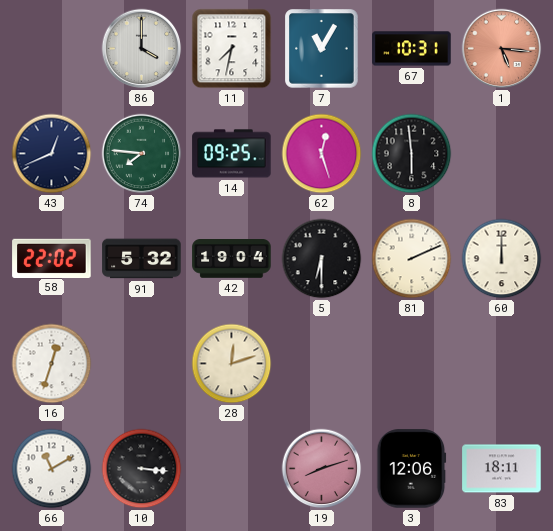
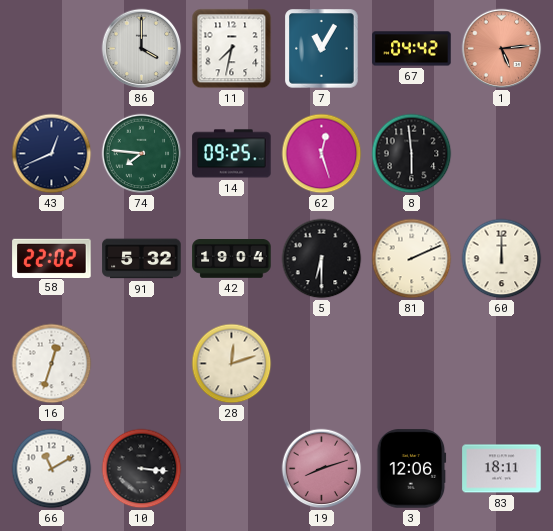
67: 10:31 -> 04:42 (412, 49)
1: 5:16 -> 5:14 (502, 49)
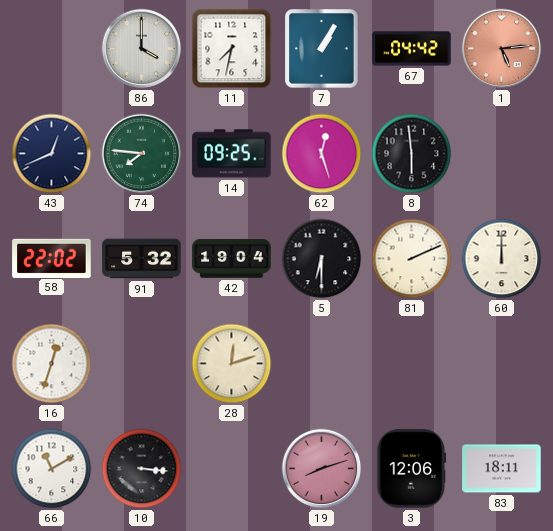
7: 11:05 -> 1:05 (322, 49)
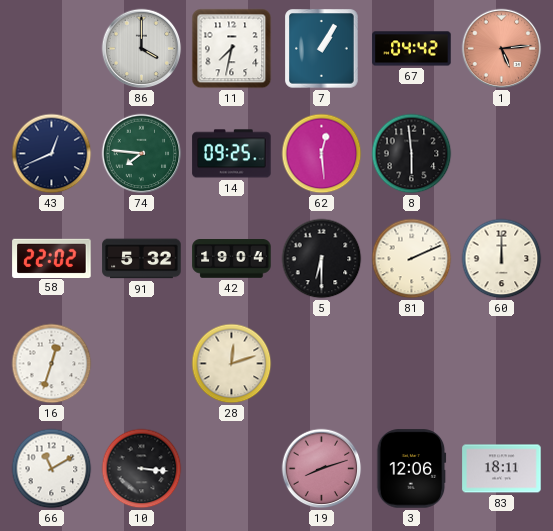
62: 12:27 -> 12:29 (322, 154)
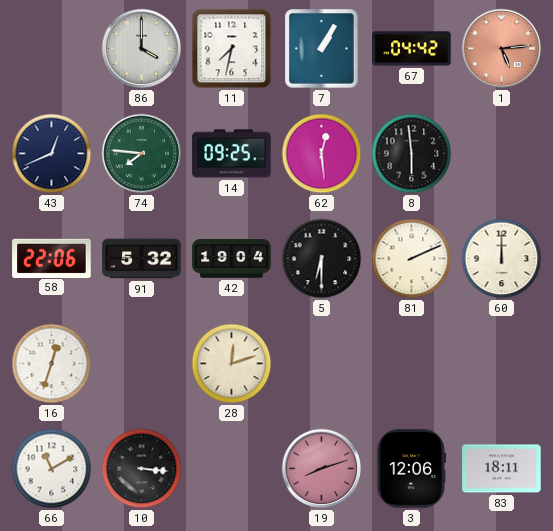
58: 22:02 -> 22:06 (52, 258)
